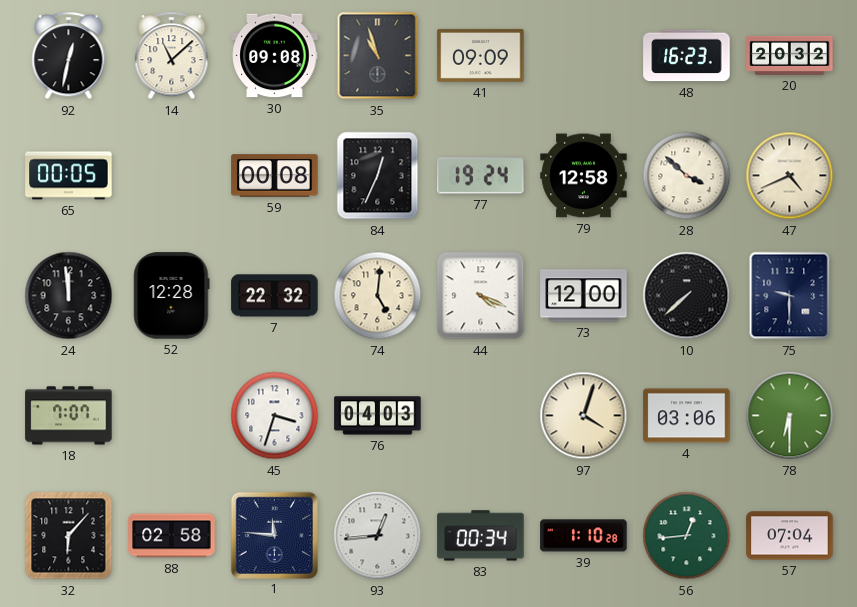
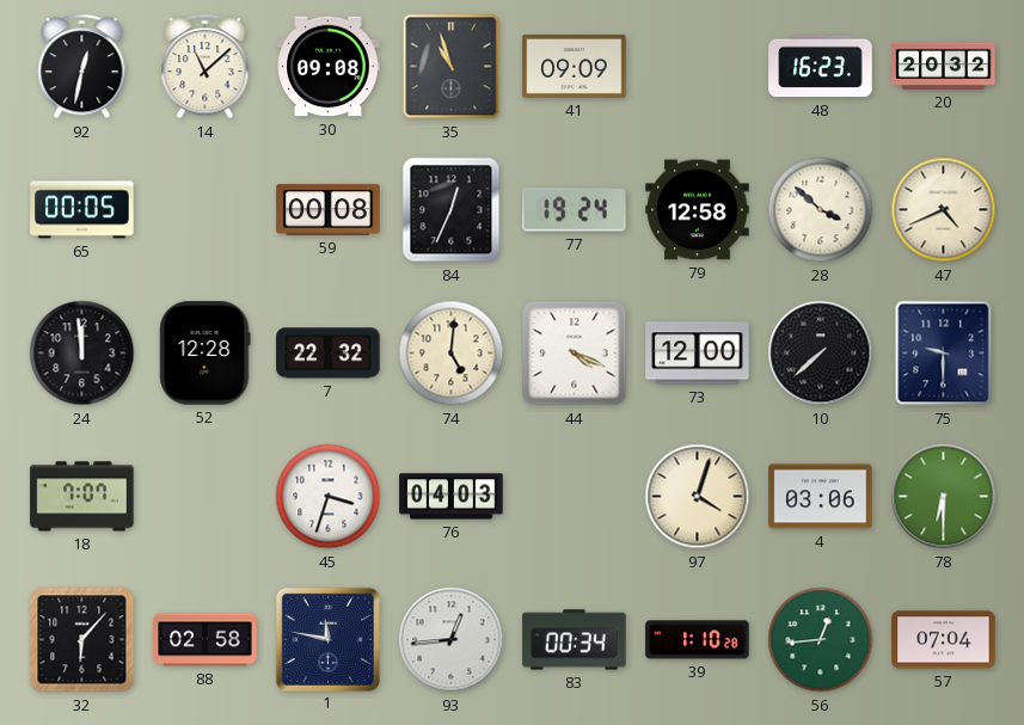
1: 11:46 -> 11:47 (327, 639)
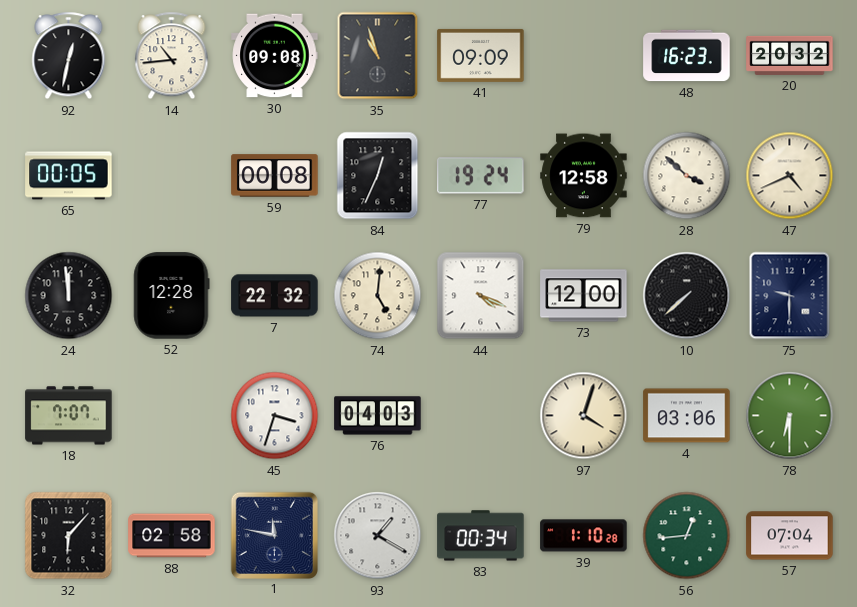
14: 11:08 -> 10:44 (172, 56)
93: 12:44 -> 1:20 (378, 536)
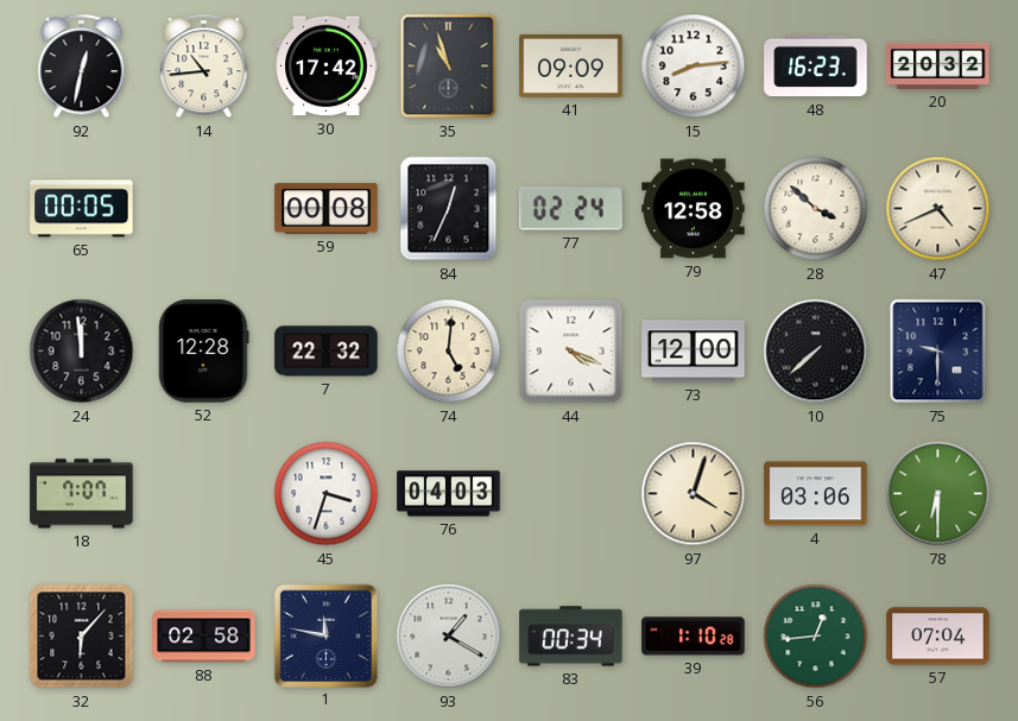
30: 09:08 -> 17:42 (327, 67)
15: none -> 8:14 (694, 67)
77: 19:24 -> 02:24 (571, 209)
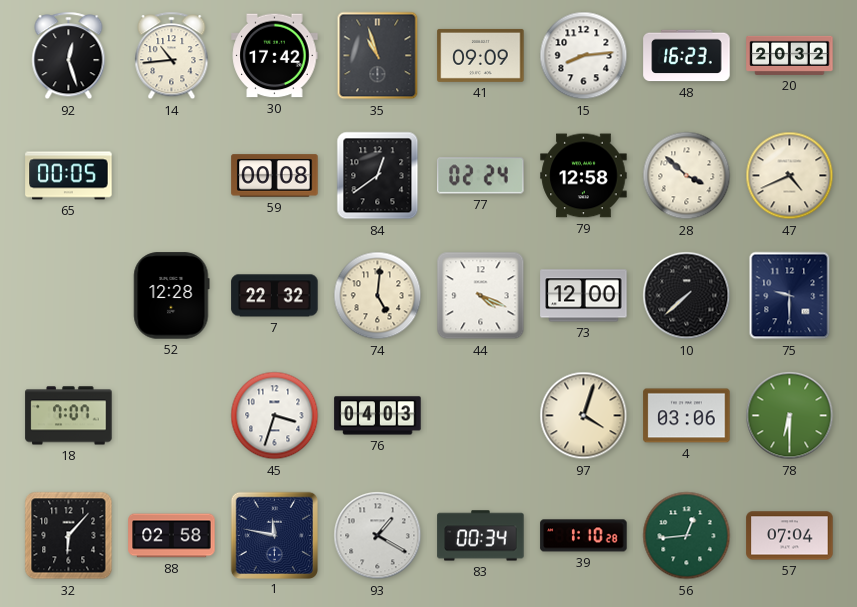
92: 12:32 -> 12:27 (69, 56)
84: 12:34 -> 12:39 (378, 176)
24: 11:59 -> none (82, 352)
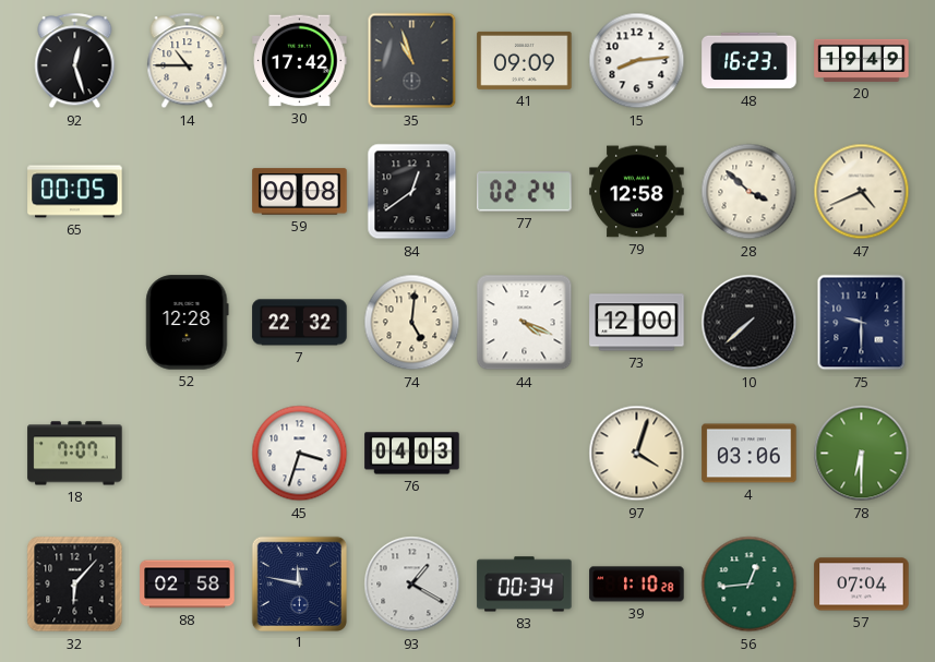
14: 10:44 -> 10:45 (188, 61)
20: 20:32 -> 19:49 (862, 60)
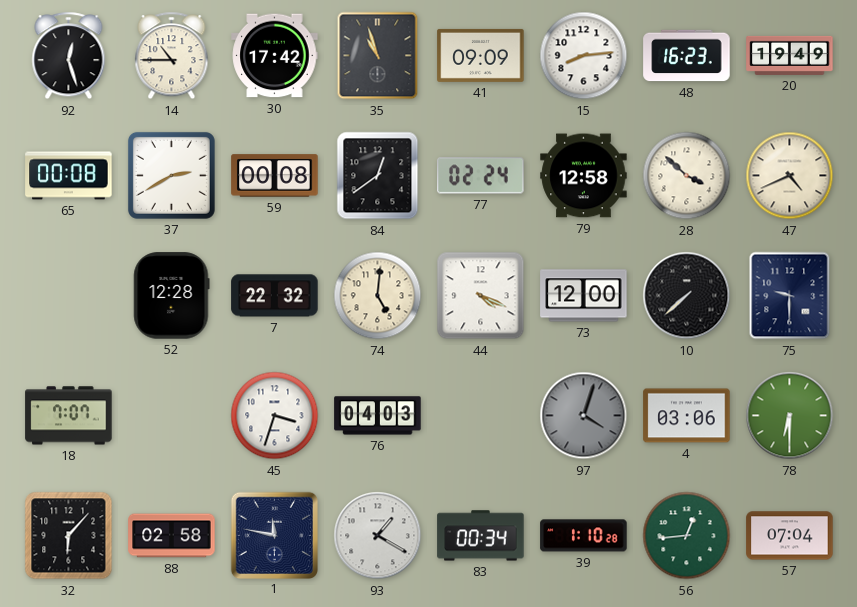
65: 00:05 -> 00:08 (69, 176)
37: none -> 2:40 (171, 175)
97 dial: cream -> grey (584, 416)
